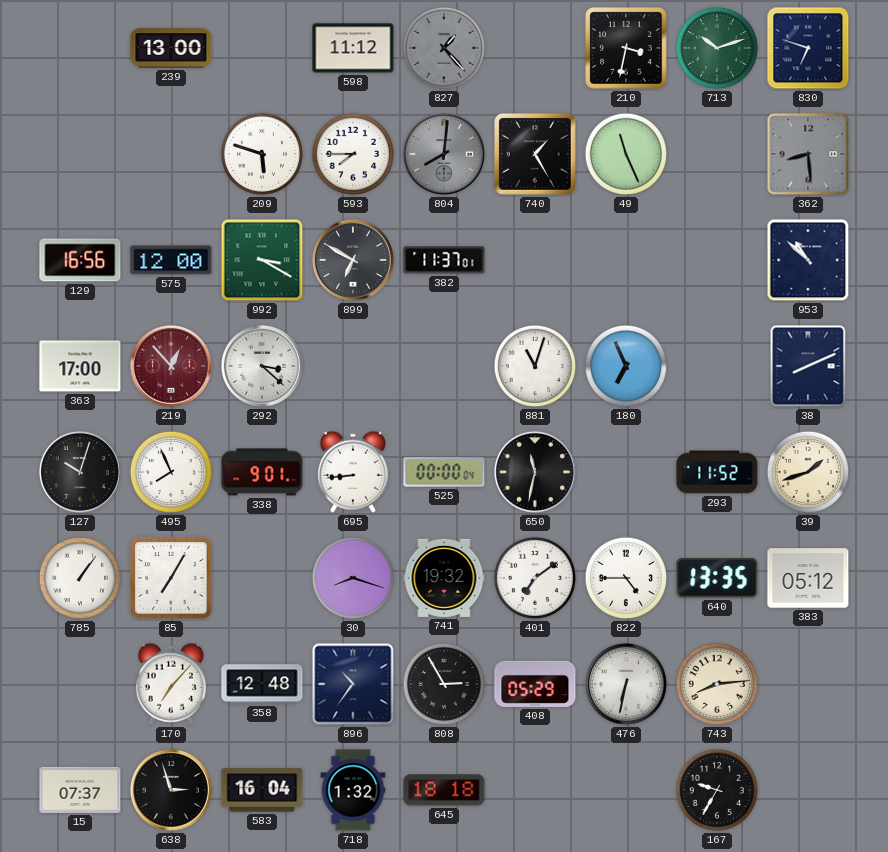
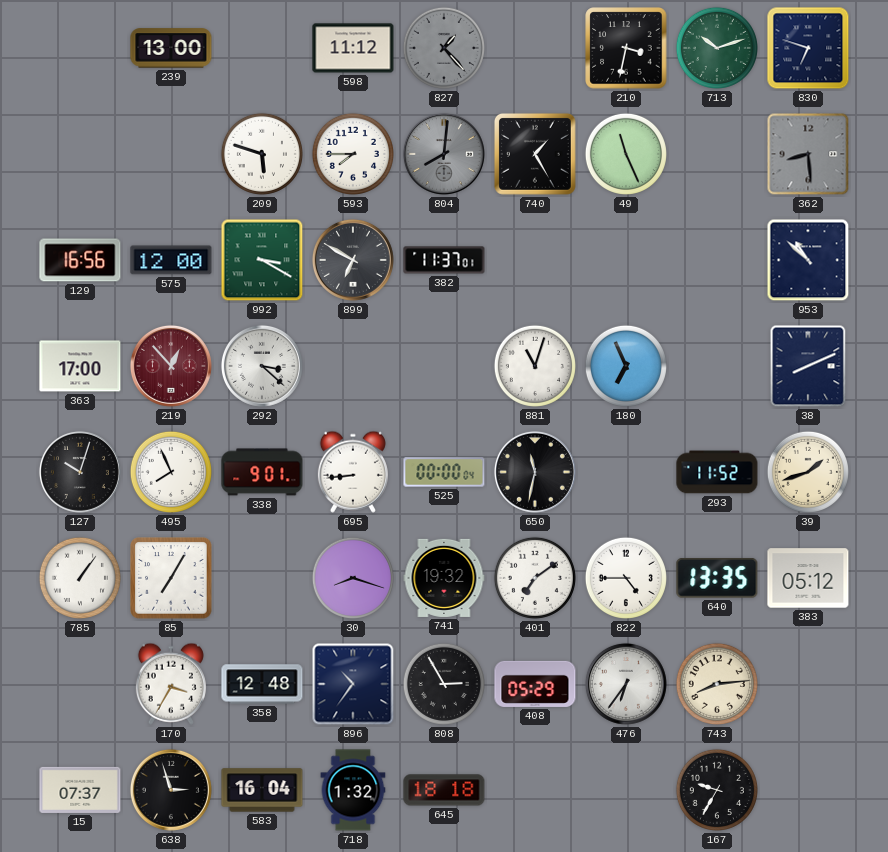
170: 7:07 -> 3:35 (171, 684)
476: 6:32 -> 6:36 (626, 684)
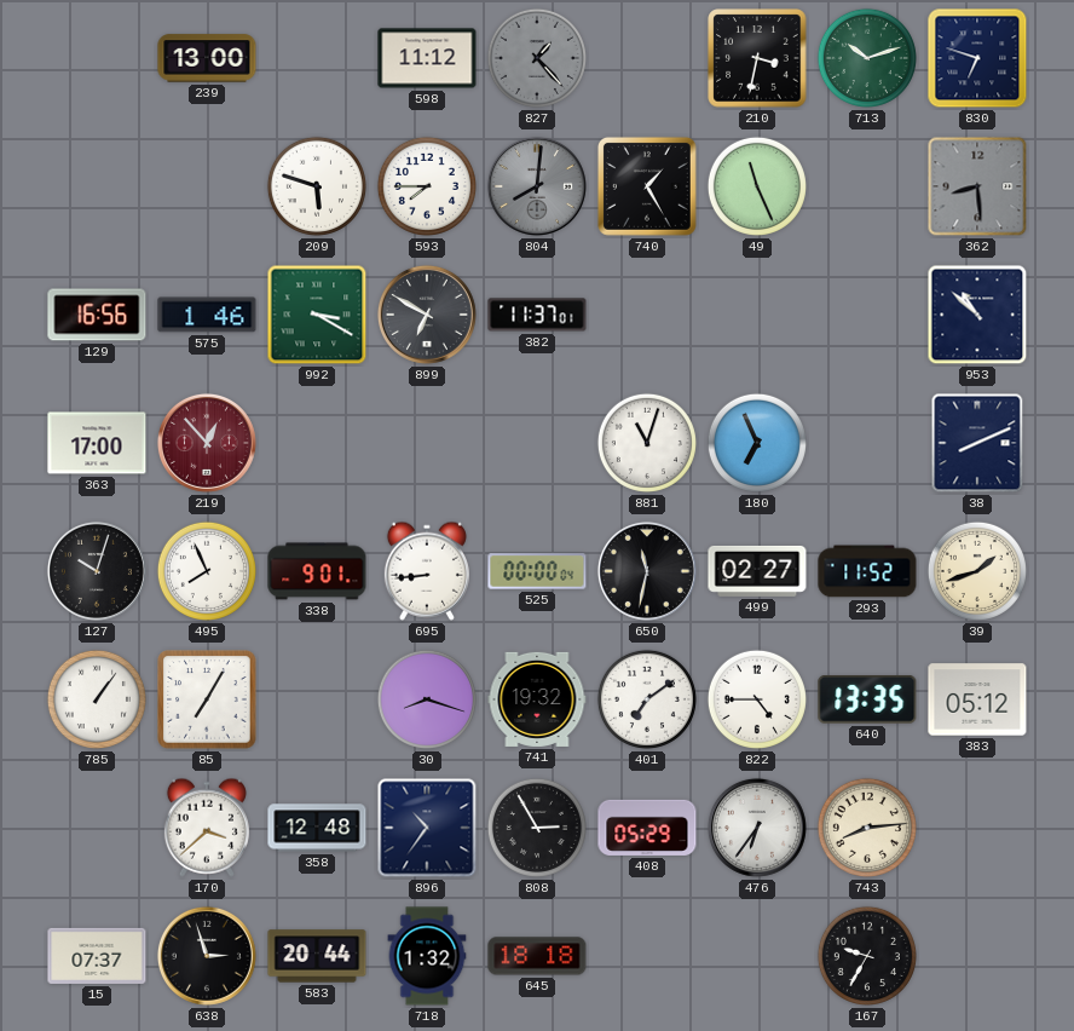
575: 12:00 -> 1:46 (207, 315)
292: 3:22 -> none (262, 366)
499: none -> 02:27 (757, 571)
170: 3:35 -> 3:38 (207, 828)
583: 16:04 -> 20:44 (317, 956)
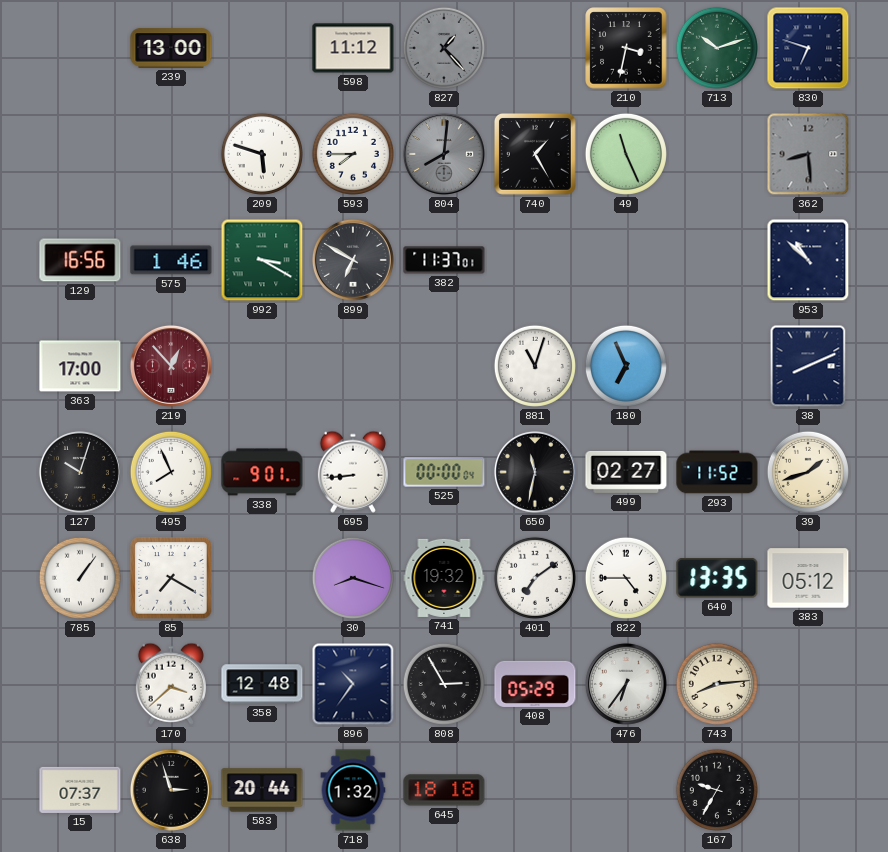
85: 7:05 -> 7:20 (171, 578)
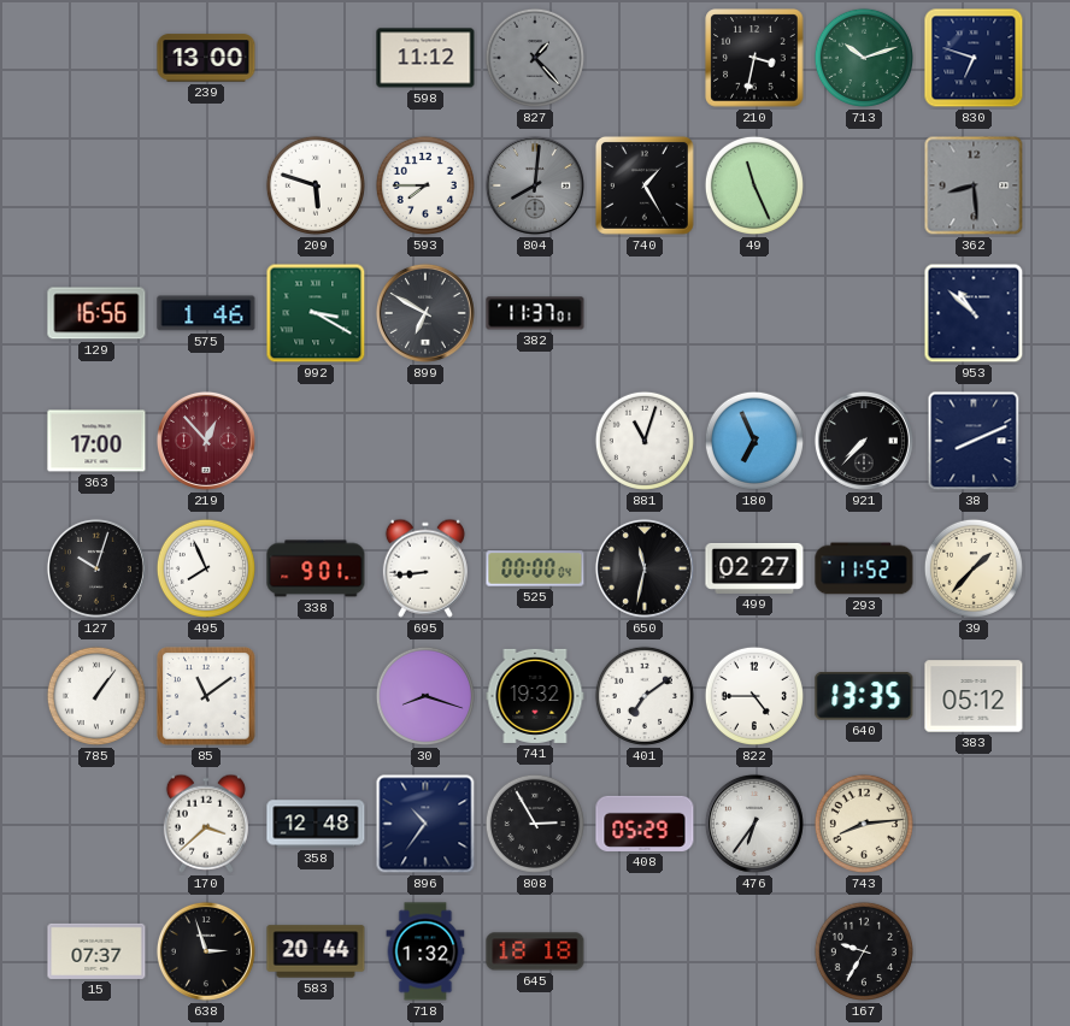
921: none -> 7:37 (864, 441)
39: 1:42 -> 1:37 (974, 568)
85: 7:20 -> 11:09 (206, 696)
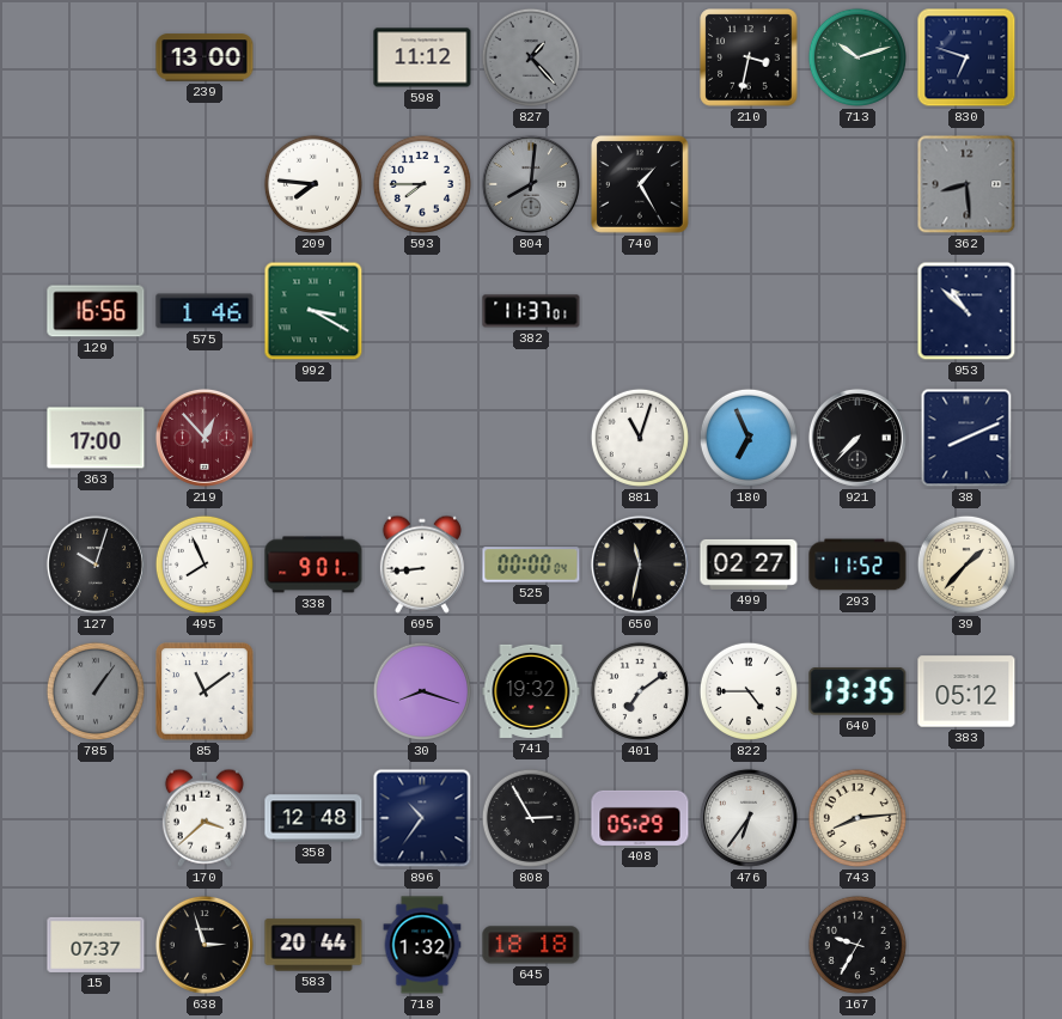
209: 5:48 -> 7:46 (313, 184)
49: 11:26 -> none (754, 185)
899: 6:50 -> none (425, 313)
785 dial: white -> grey (96, 691)
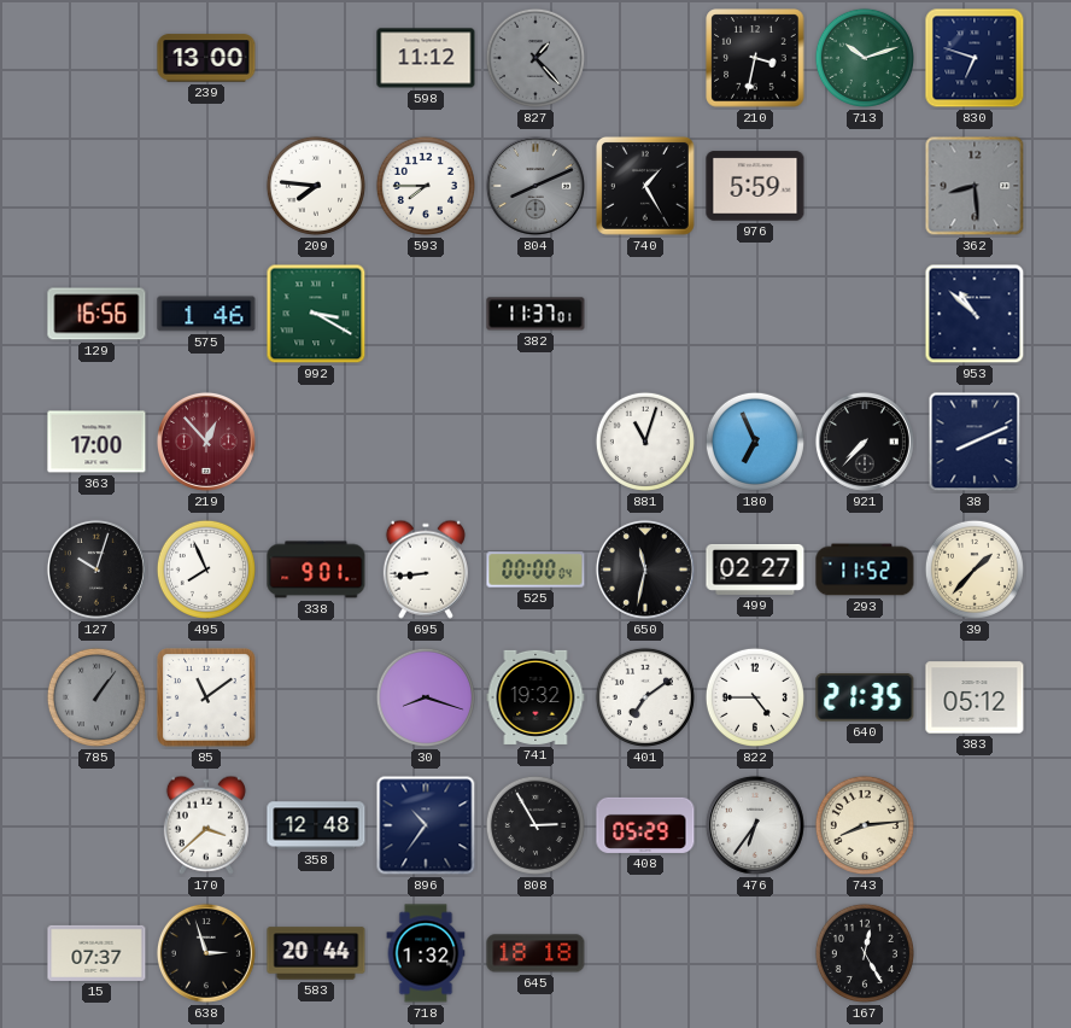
804: 8:01 -> 8:11 (535, 186)
976: none -> 5:59 (755, 186)
640: 13:35 -> 21:35 (865, 699)
167: 9:35 -> 12:25 (865, 953)
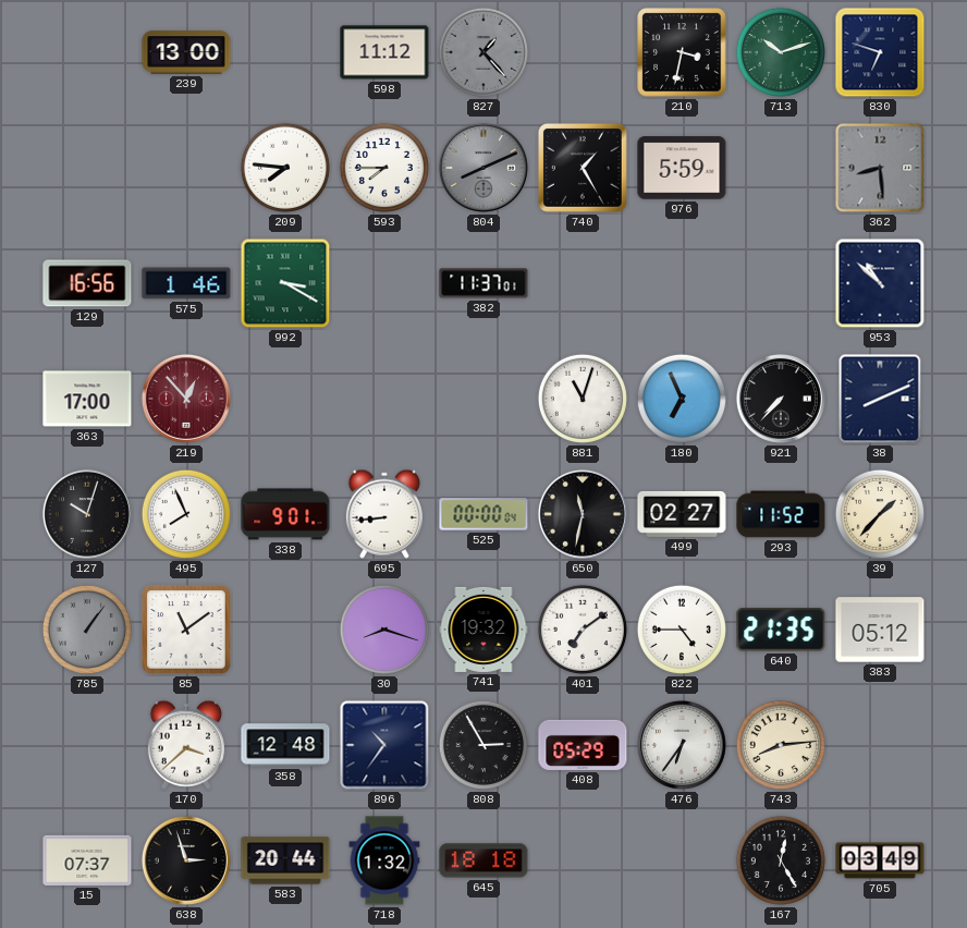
705: none -> 03:49 (880, 860)
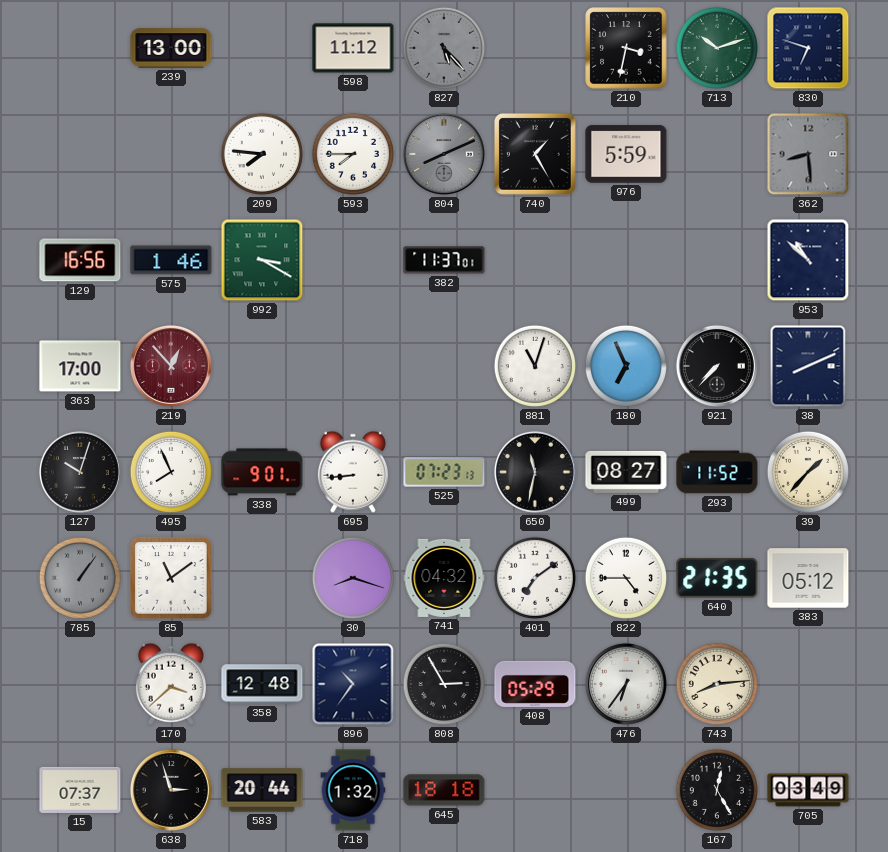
827: 1:23 -> 5:23 (444, 48)
525: 00:00 -> 07:23 (444, 472)
499: 02:27 -> 08:27 (626, 472)
741: 19:32 -> 04:32 (444, 578)
